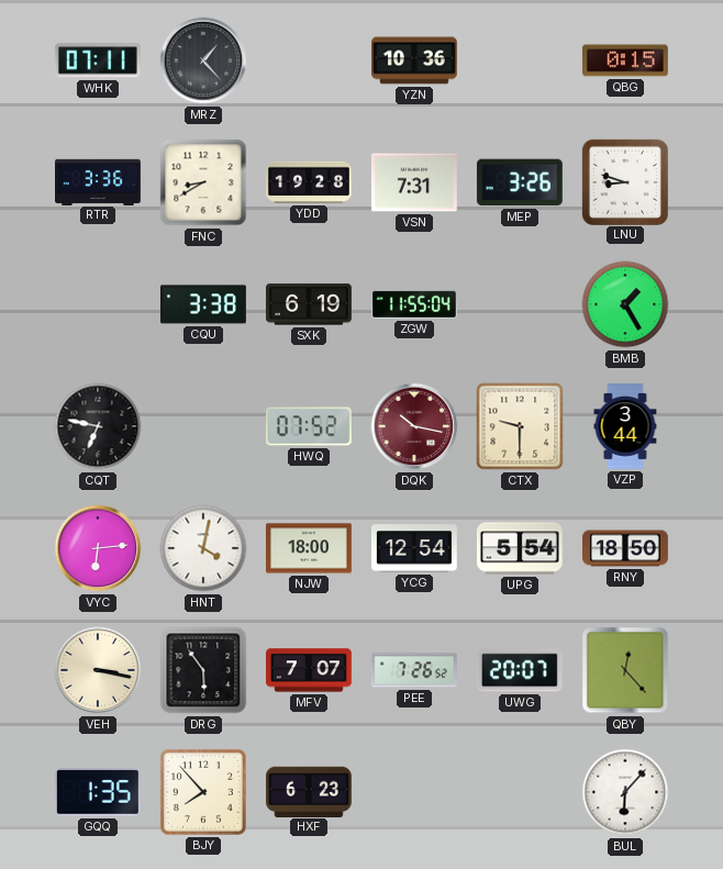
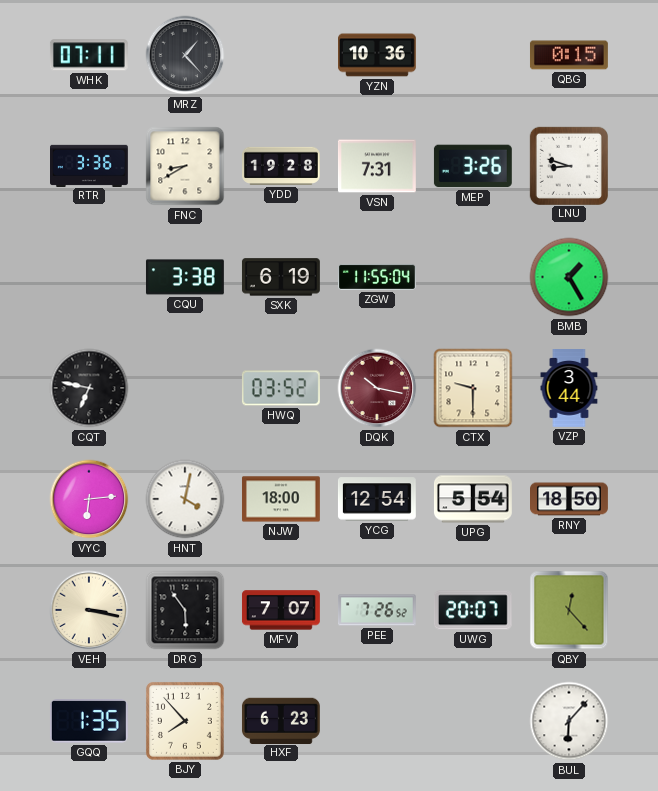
HWQ: 07:52 -> 03:52 (281, 388)
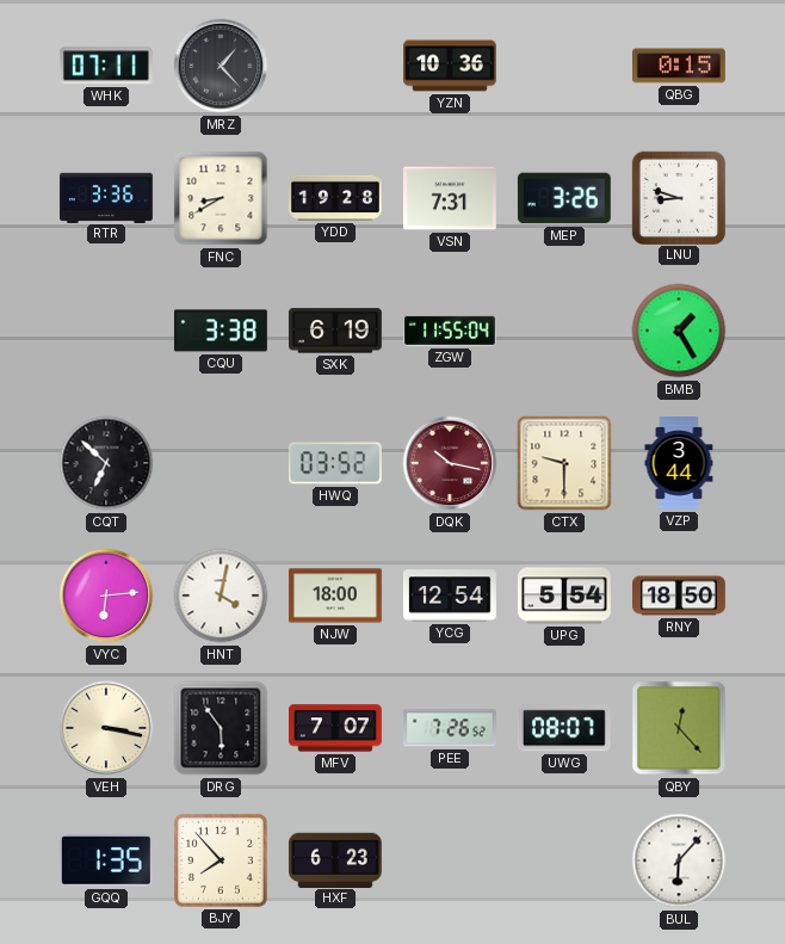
CQT: 6:47 -> 6:52 (106, 463)
UWG: 20:07 -> 08:07 (564, 728)
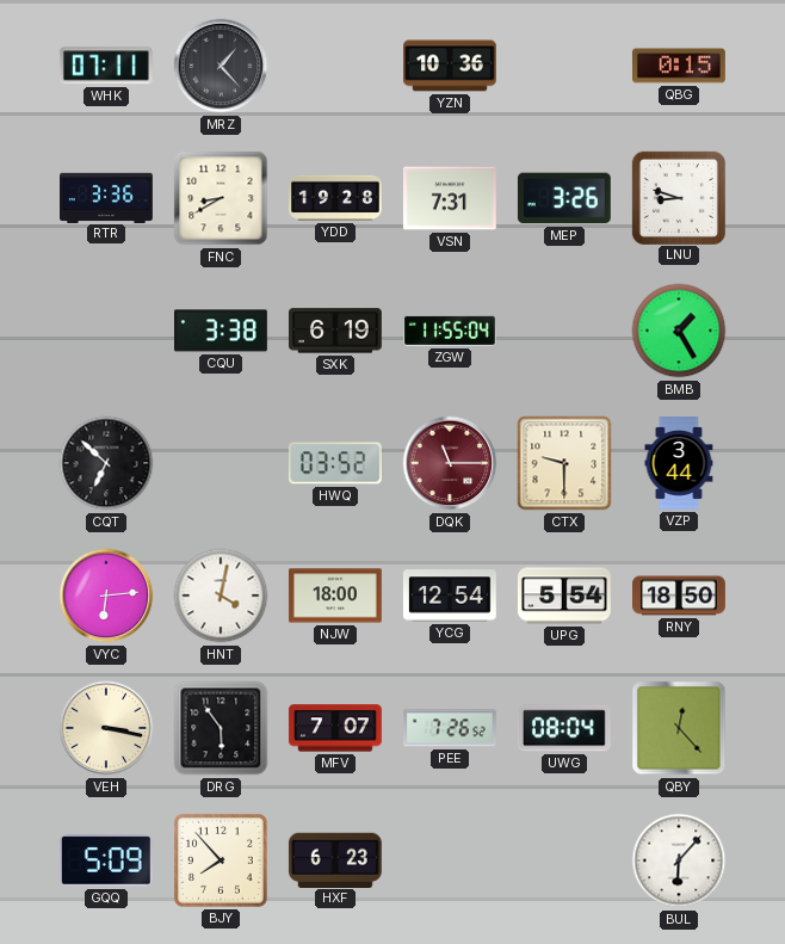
DQK: 10:17 -> 11:15 (450, 463)
UWG: 08:07 -> 08:04 (564, 728)
GQQ: 1:35 -> 5:09 (106, 862)
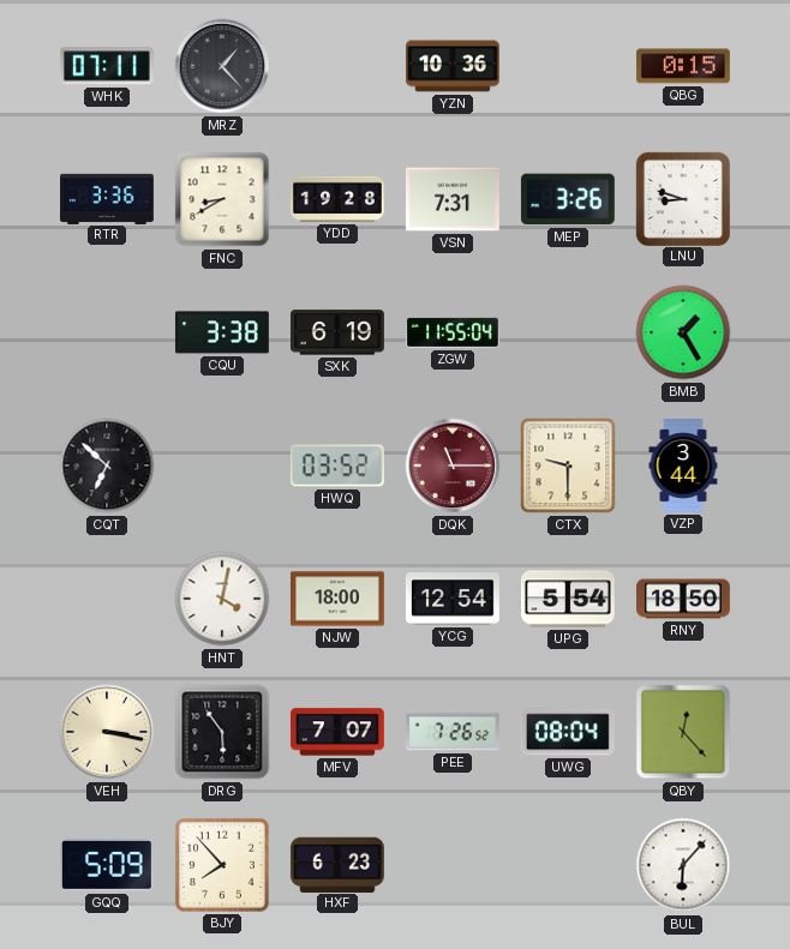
VYC: 6:14 -> none (106, 596)
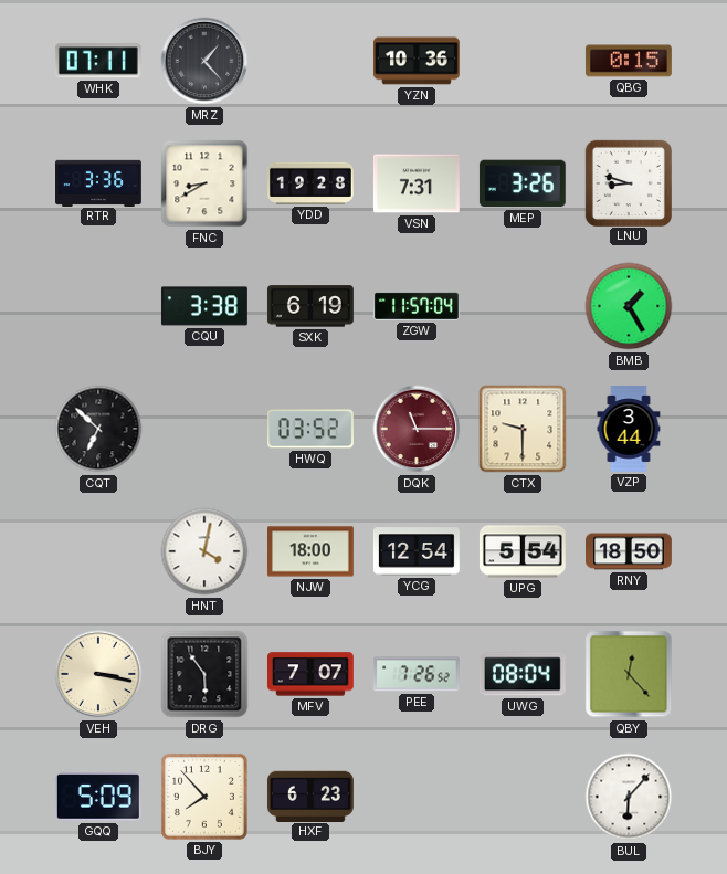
ZGW: 11:55 -> 11:57 (418, 306)
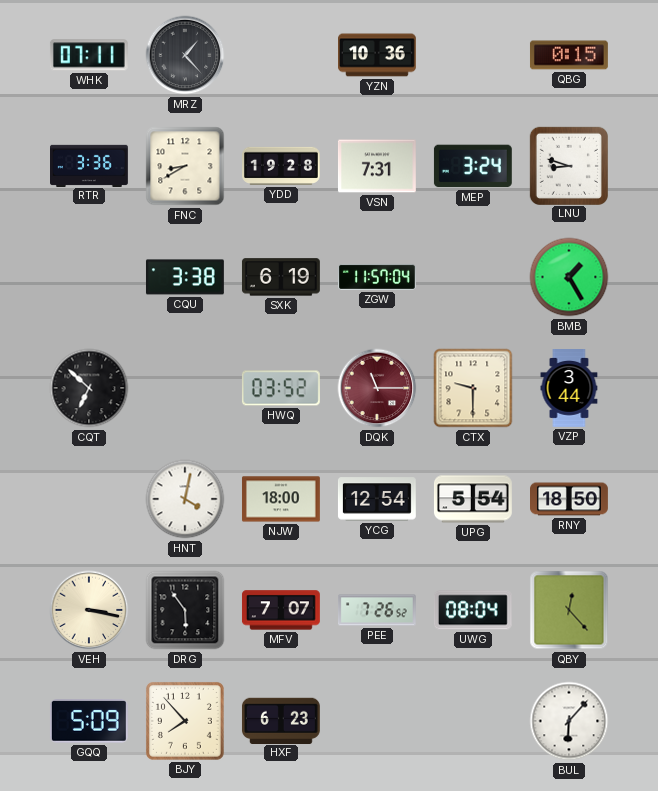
MEP: 3:26 -> 3:24 (473, 166)
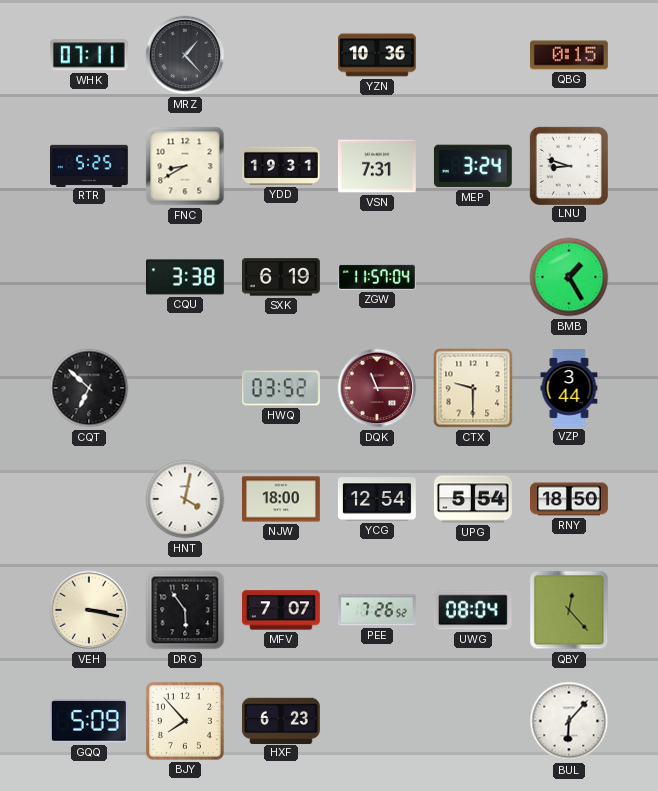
RTR: 3:36 -> 5:25 (90, 165)
YDD: 19:28 -> 19:31 (282, 166)
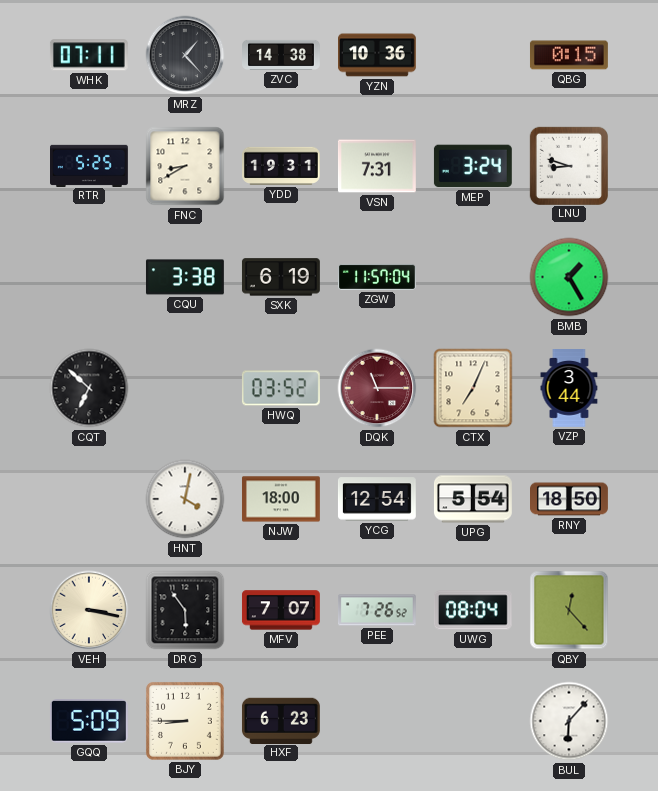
ZVC: none -> 14:38 (282, 55)
CTX: 9:30 -> 7:04 (473, 388)
BJY: 7:53 -> 8:45 (185, 721)
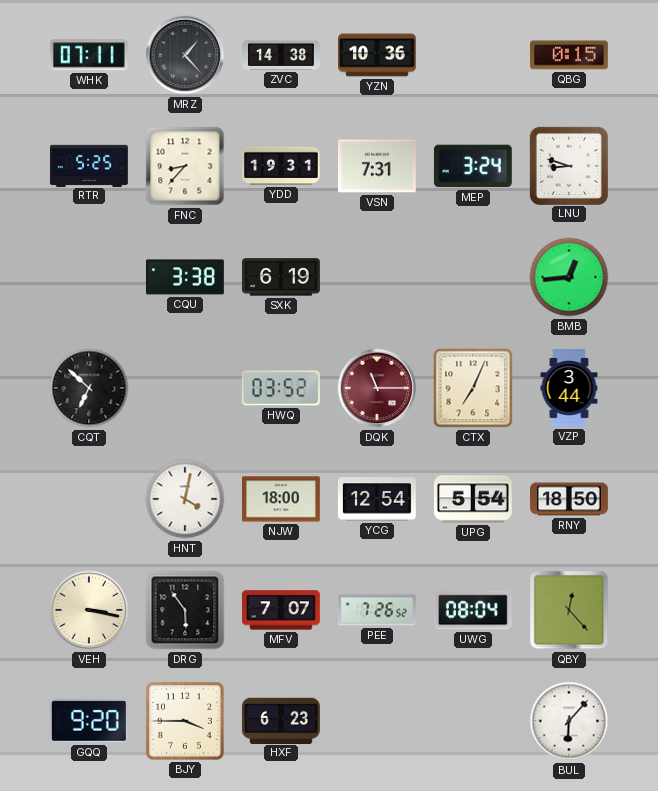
FNC: 8:40 -> 8:37 (185, 166)
ZGW: 11:57 -> none (378, 277)
BMB: 1:25 -> 12:44 (569, 277)
GQQ: 5:09 -> 9:20 (89, 722)
BJY: 8:45 -> 3:45 (185, 721)
